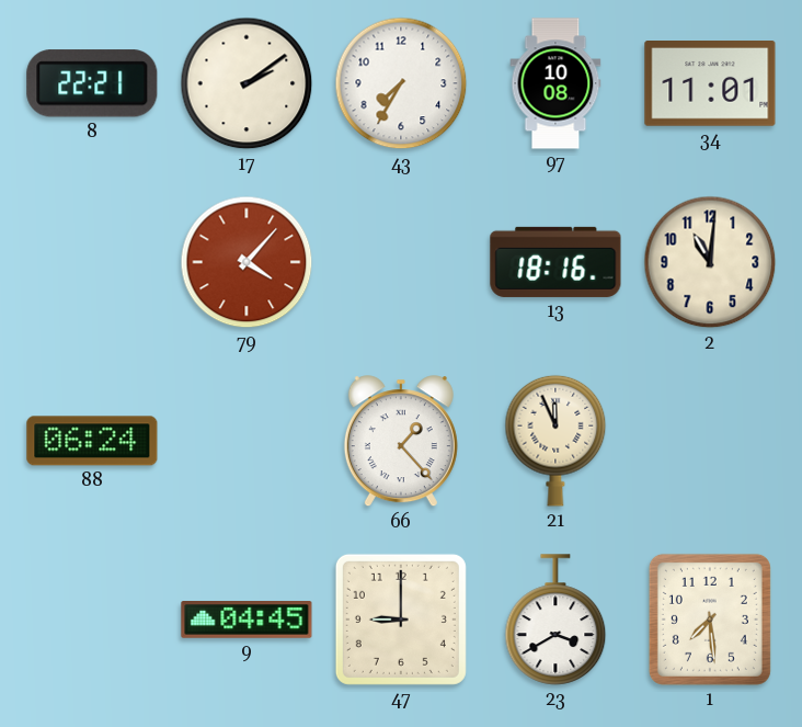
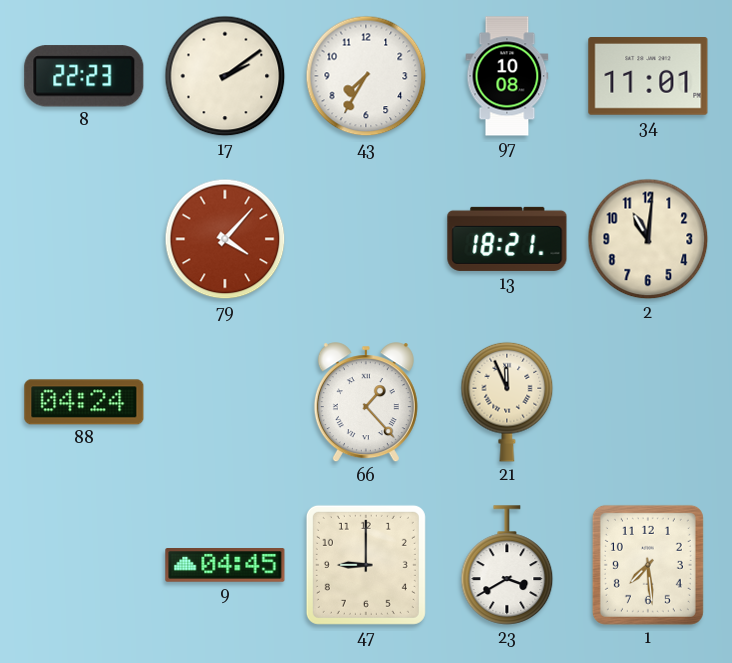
8: 22:21 -> 22:23 (84, 76)
13: 18:16 -> 18:21 (507, 239)
88: 06:24 -> 04:24 (84, 402)
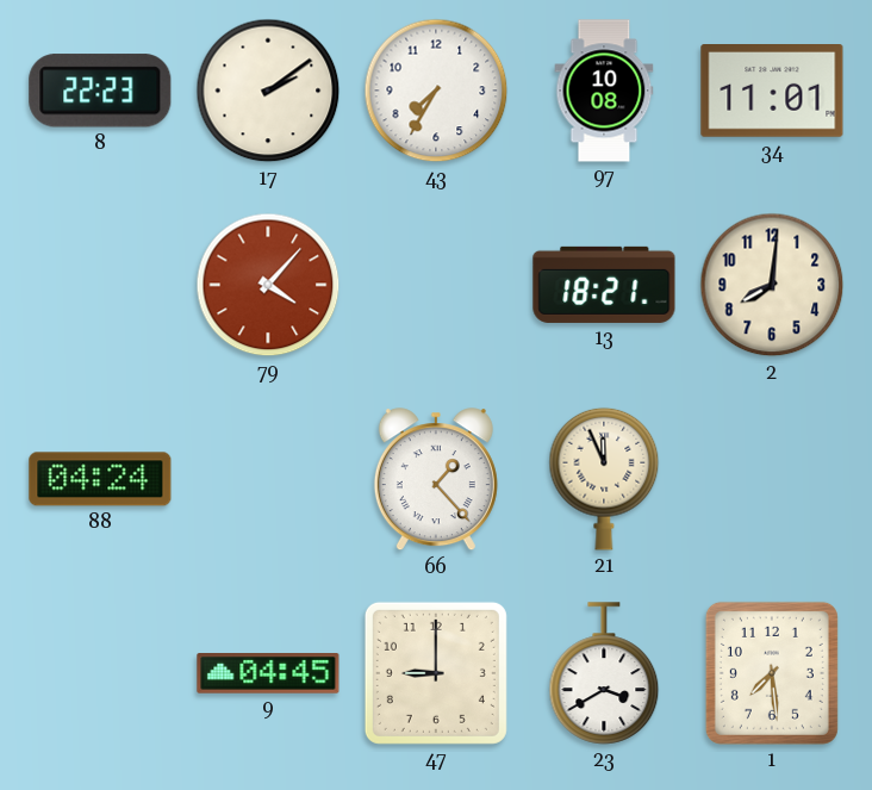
2: 11:01 -> 8:01 (772, 285)
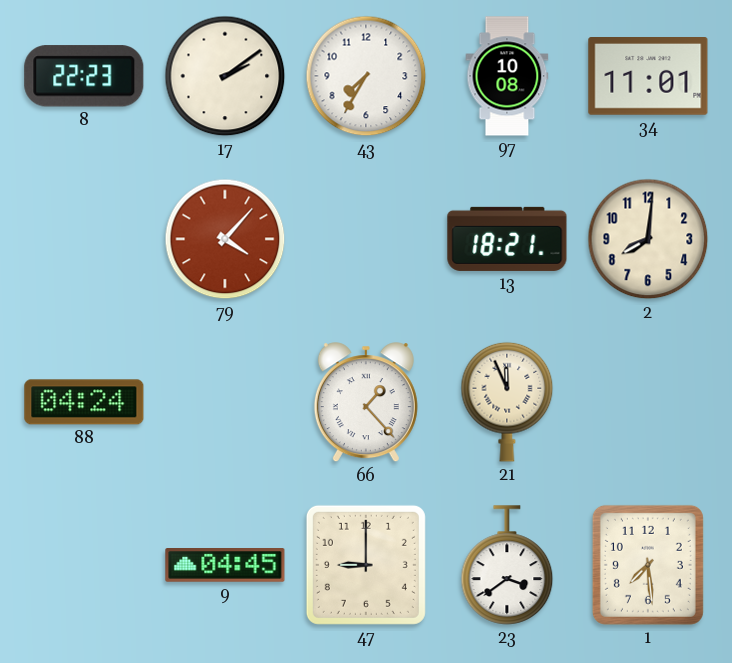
23: 3:40 -> 3:39 (507, 565)
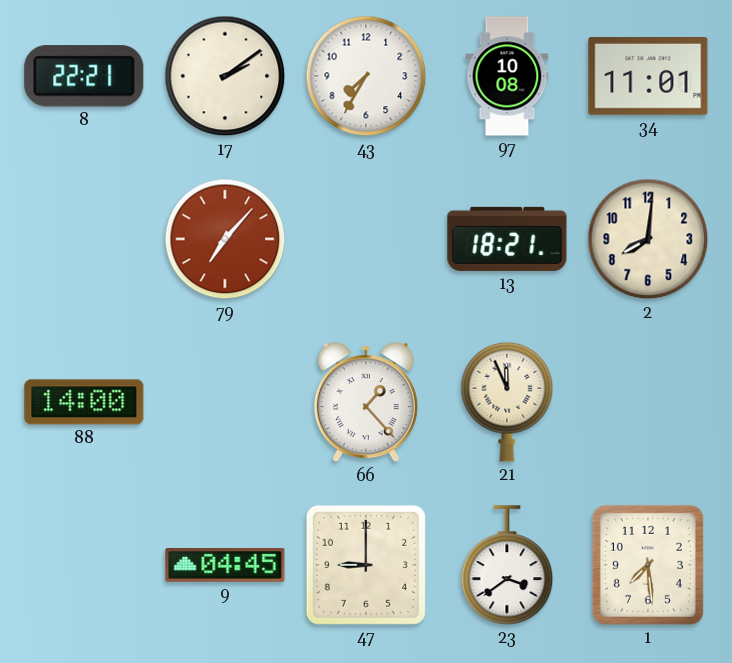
8: 22:23 -> 22:21 (84, 76)
79: 4:07 -> 7:07 (225, 239)
88: 04:24 -> 14:00 (84, 402)
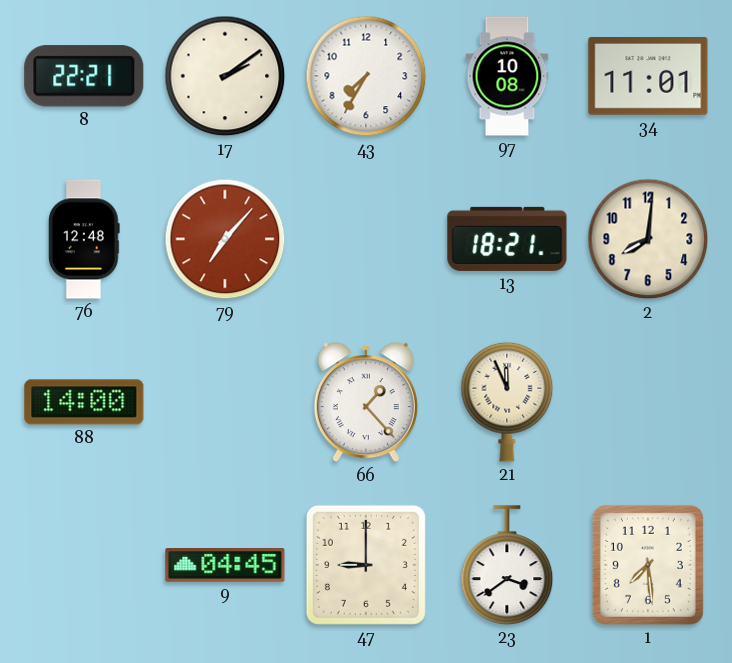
76: none -> 12:48 (84, 239)
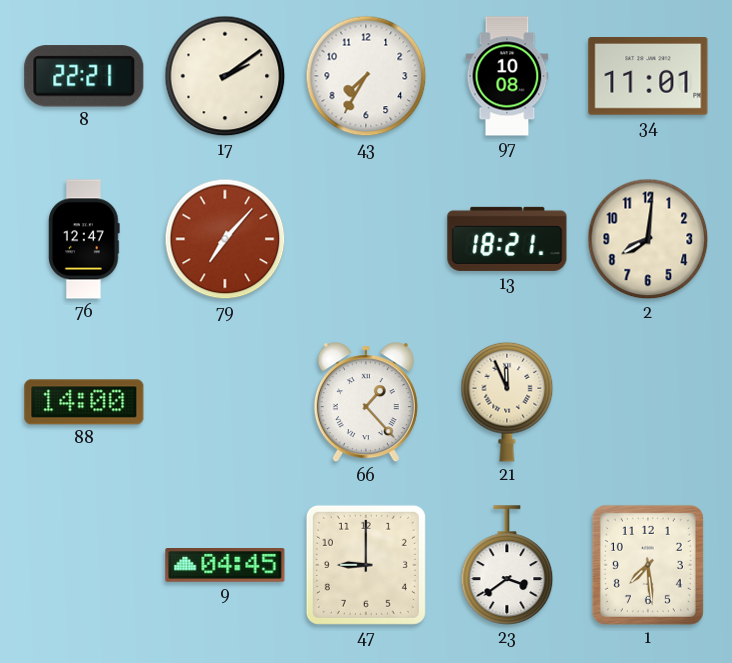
76: 12:48 -> 12:47 (84, 239)
